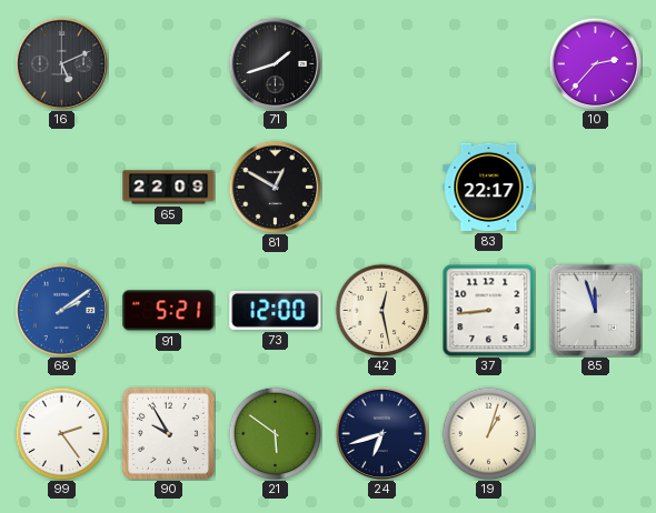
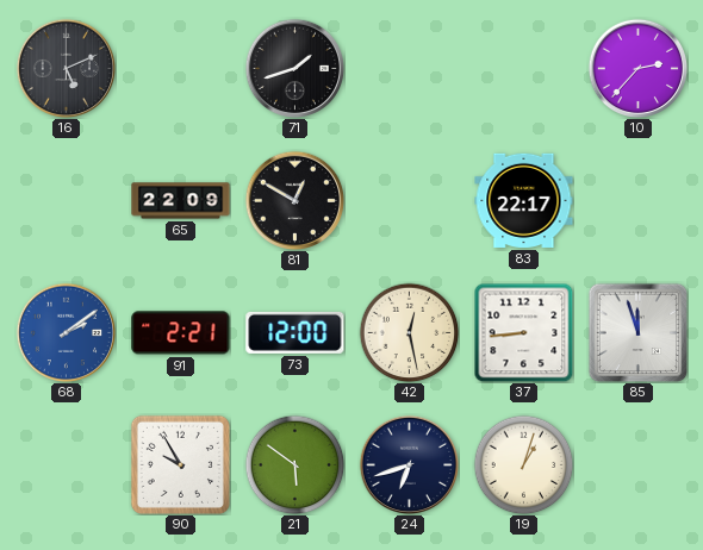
91: 5:21 -> 2:21 (181, 333)
99: 2:24 -> none (61, 433)
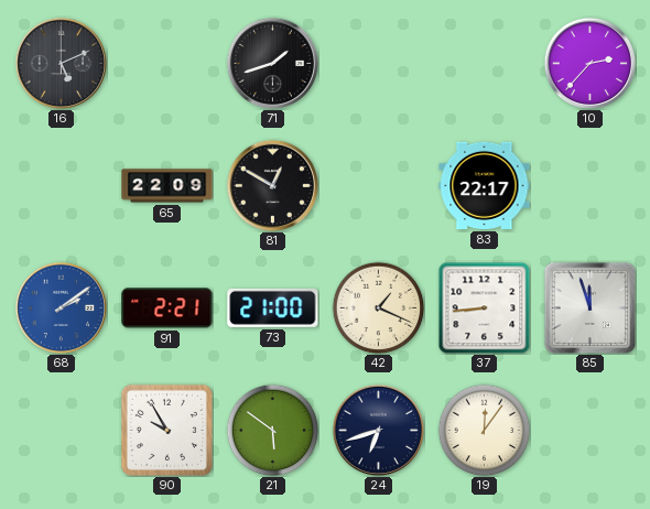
73: 12:00 -> 21:00 (273, 307)
42: 12:28 -> 1:19 (378, 307)
19: 1:03 -> 12:06 (484, 430)
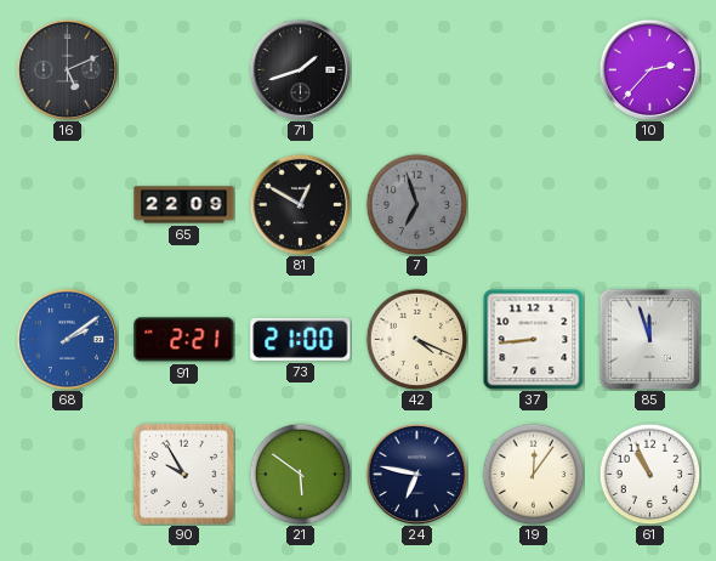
7: none -> 6:57 (416, 204)
83: 22:17 -> none (485, 185)
42: 1:19 -> 4:19 (416, 339)
24: 6:42 -> 6:47 (416, 474)
61: none -> 10:56 (649, 474)
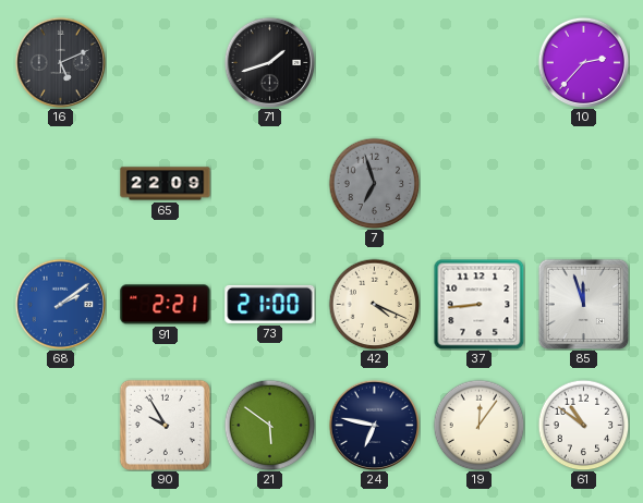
81: 12:50 -> none (300, 204)
61: 10:56 -> 10:51 (583, 425)
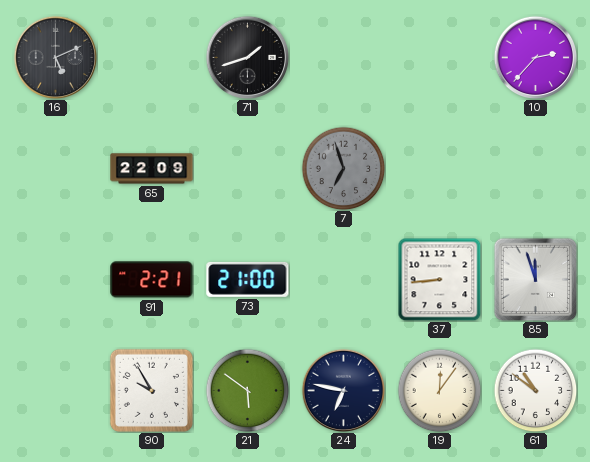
68: 2:09 -> none (60, 304)
42: 4:19 -> none (374, 304)
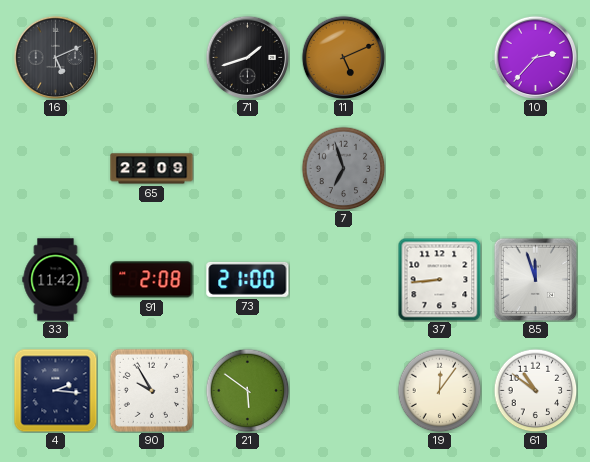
11: none -> 5:11 (343, 57)
33: none -> 11:42 (56, 280)
91: 2:21 -> 2:08 (152, 280)
4: none -> 2:16 (55, 390)
24: 6:47 -> none (343, 390)
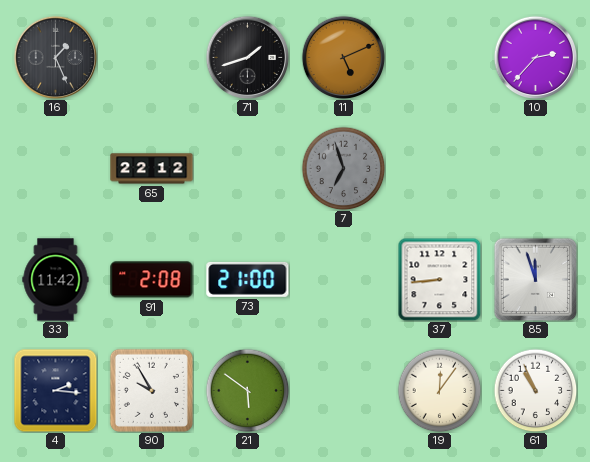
16: 5:11 -> 1:26 (55, 57)
65: 22:09 -> 22:12 (152, 169)
61: 10:51 -> 10:56 (535, 390)
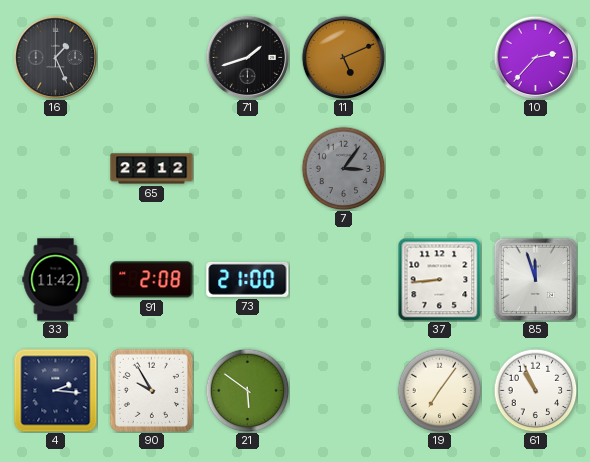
7: 6:57 -> 3:06 (343, 168)
19: 12:06 -> 7:06 (439, 390)
